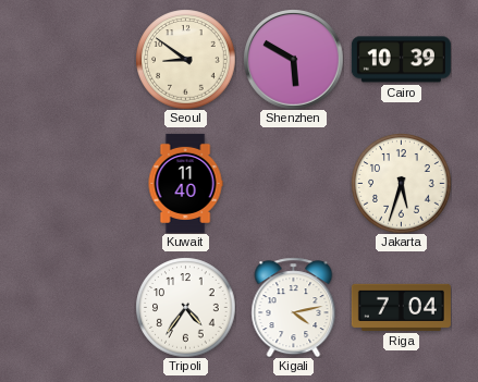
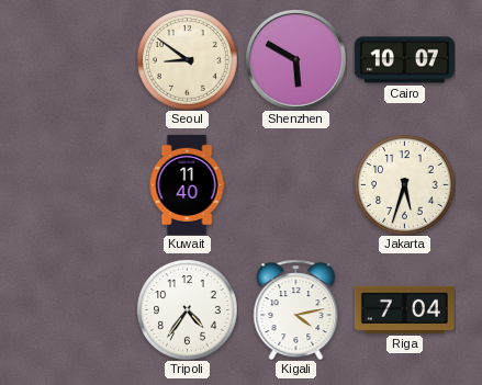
Cairo: 10:39 -> 10:07 (404, 60)
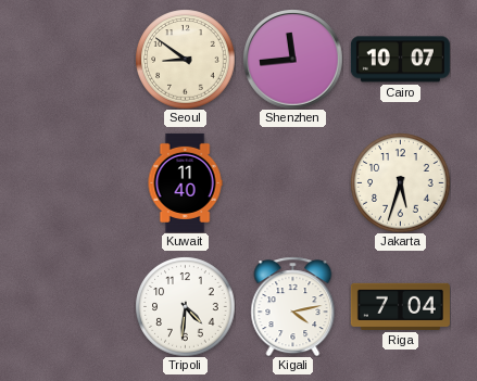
Shenzhen: 5:50 -> 11:44 (293, 60)
Tripoli: 4:36 -> 4:31 (185, 306)
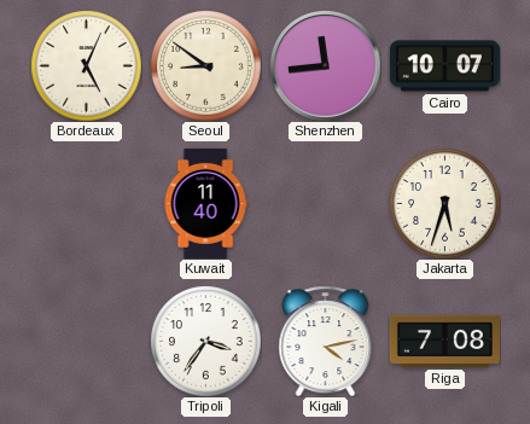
Bordeaux: none -> 5:04 (86, 65)
Tripoli: 4:31 -> 3:36 (205, 341)
Riga: 7:04 -> 7:08 (444, 341)
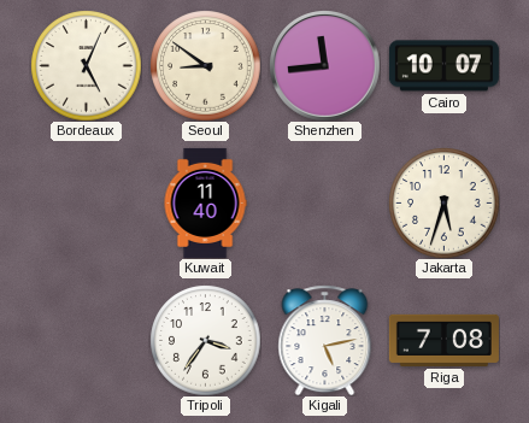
Kigali: 4:13 -> 5:13 (325, 340)
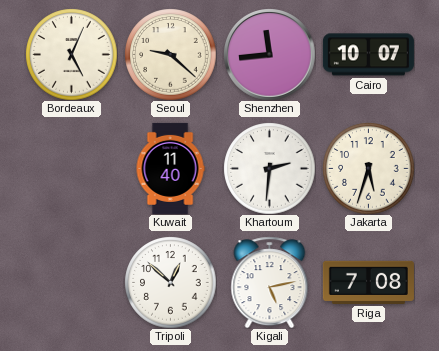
Seoul: 8:51 -> 9:22 (170, 54)
Khartoum: none -> 2:31 (269, 168)
Tripoli: 3:36 -> 12:52 (170, 282)
